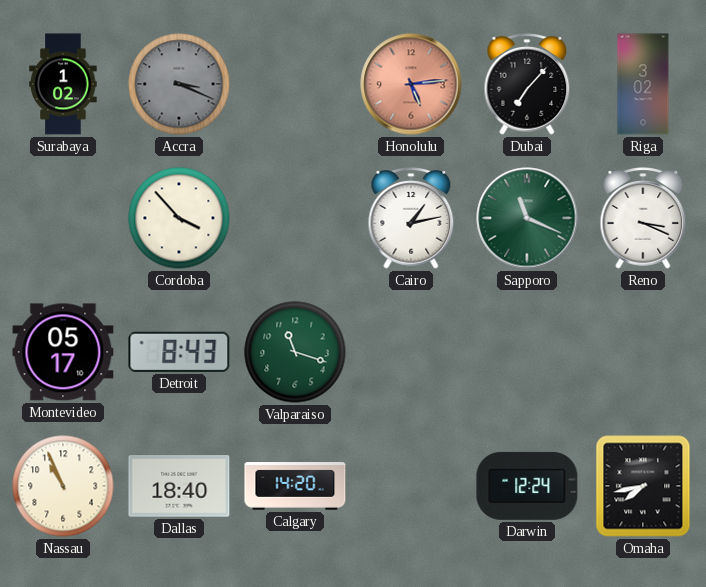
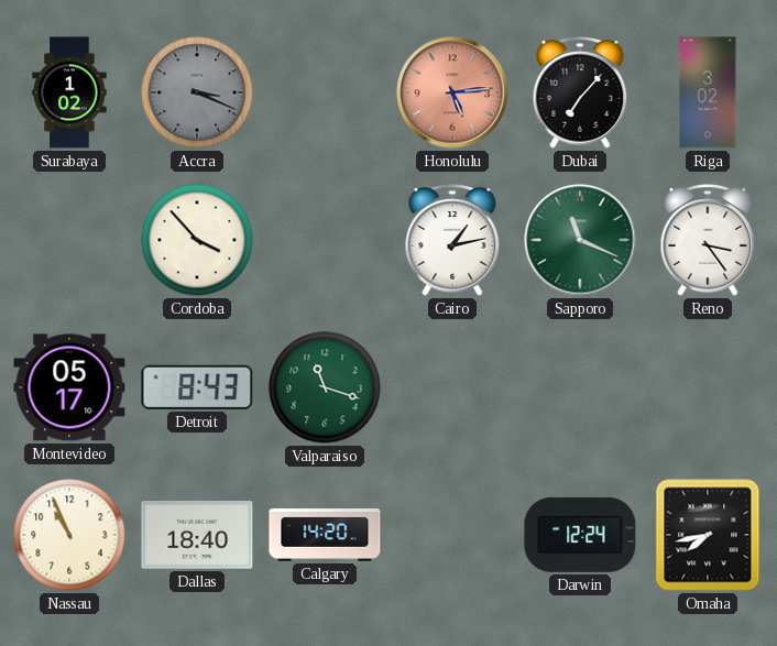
Reno: 3:19 -> 3:24 (708, 240)
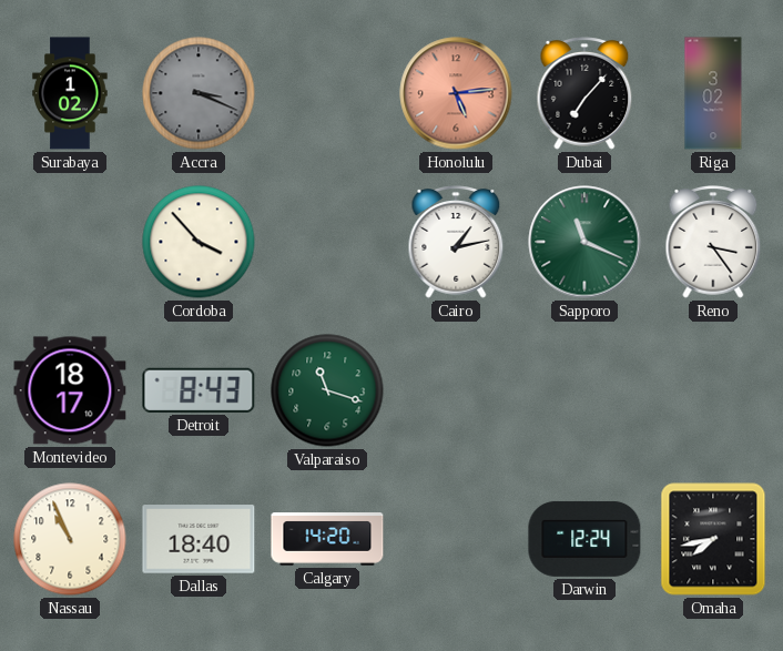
Montevideo: 05:17 -> 18:17 (70, 390)
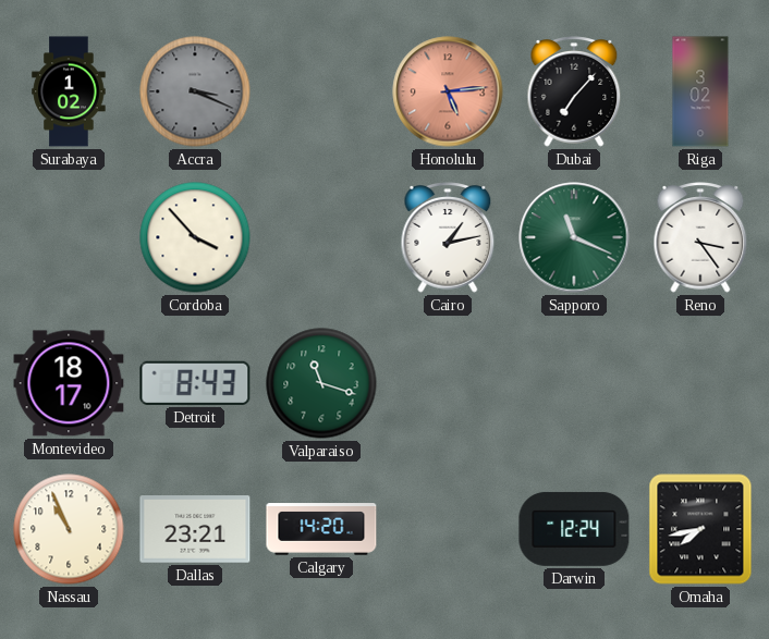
Dallas: 18:40 -> 23:21 (195, 529)
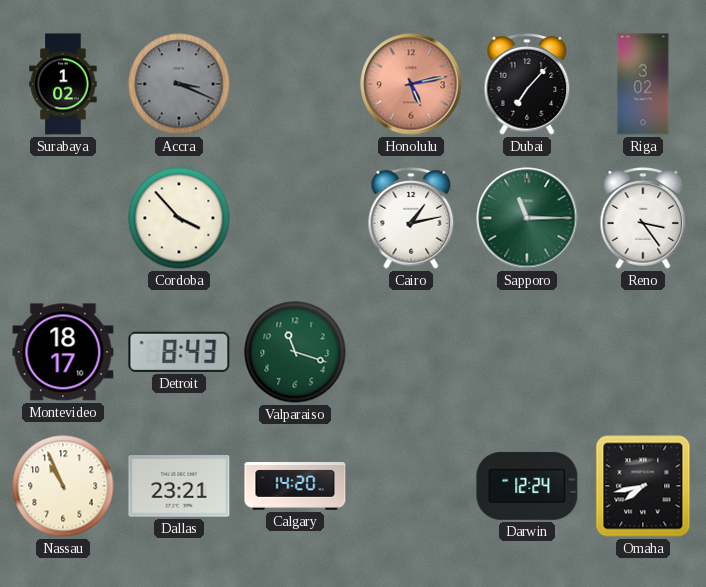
Honolulu: 5:14 -> 5:13 (411, 84)
Sapporo: 11:19 -> 11:15 (527, 218)
